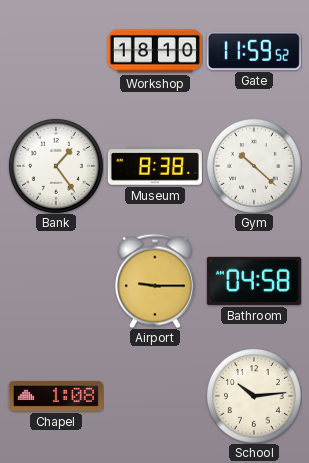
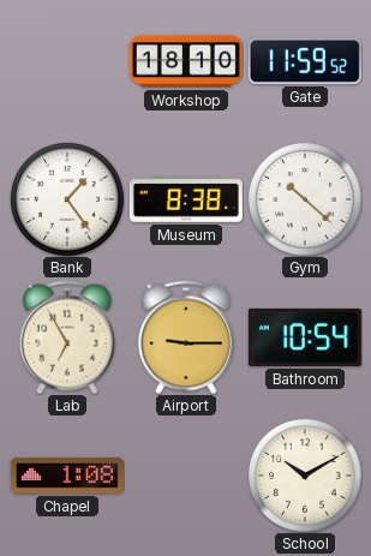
Lab: none -> 6:55 (68, 337)
Bathroom: 04:58 -> 10:54 (305, 337)
School: 10:14 -> 10:10 (305, 476)
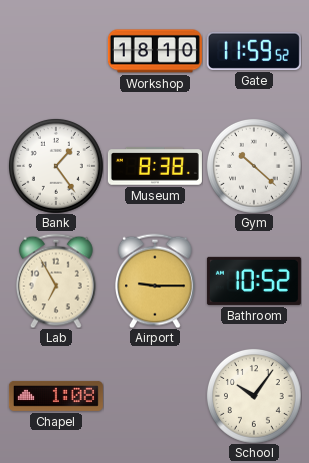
Bathroom: 10:54 -> 10:52 (254, 281)
School: 10:10 -> 10:06 (254, 396)
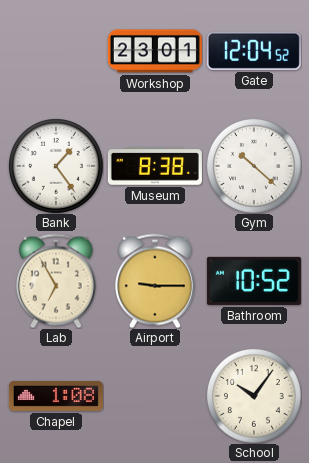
Workshop: 18:10 -> 23:01 (155, 51)
Gate: 11:59 -> 12:04 (254, 51)
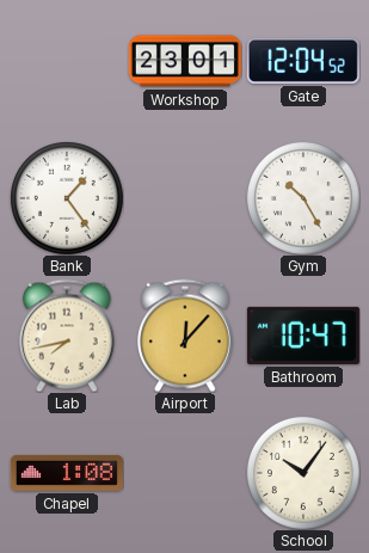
Museum: 8:38 -> none (155, 166)
Gym: 10:22 -> 10:25 (303, 198)
Lab: 6:55 -> 7:43 (68, 336)
Airport: 9:15 -> 12:07 (186, 336)
Bathroom: 10:52 -> 10:47 (303, 336)
